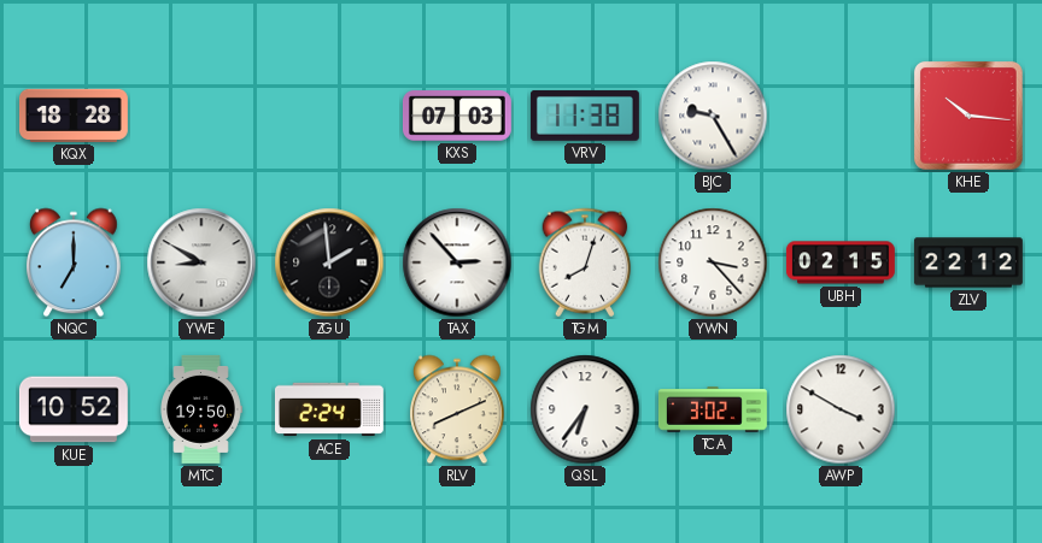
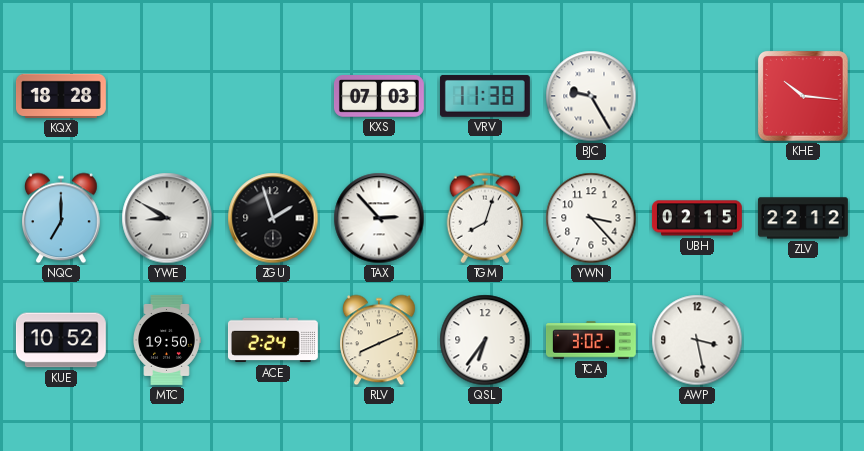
ZGU: 1:59 -> 1:57 (273, 218)
AWP: 3:50 -> 3:28 (697, 340)
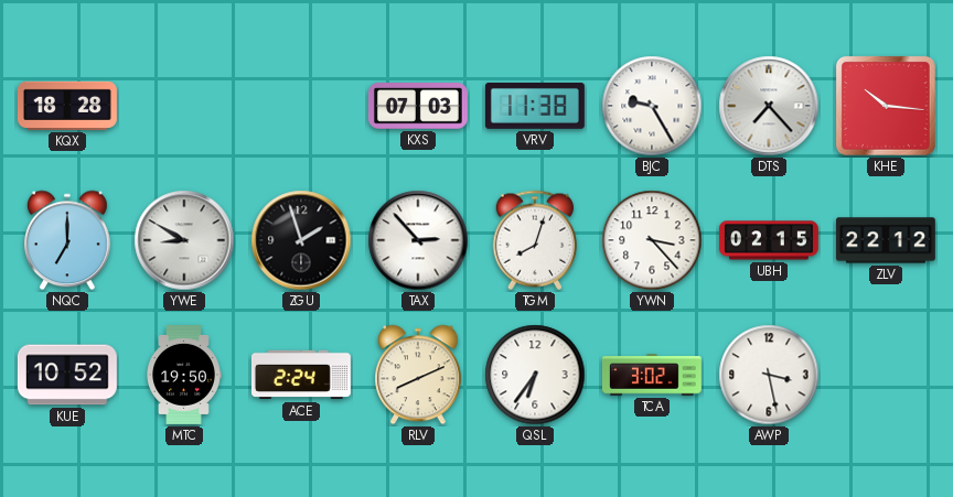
DTS: none -> 7:23 (769, 106)
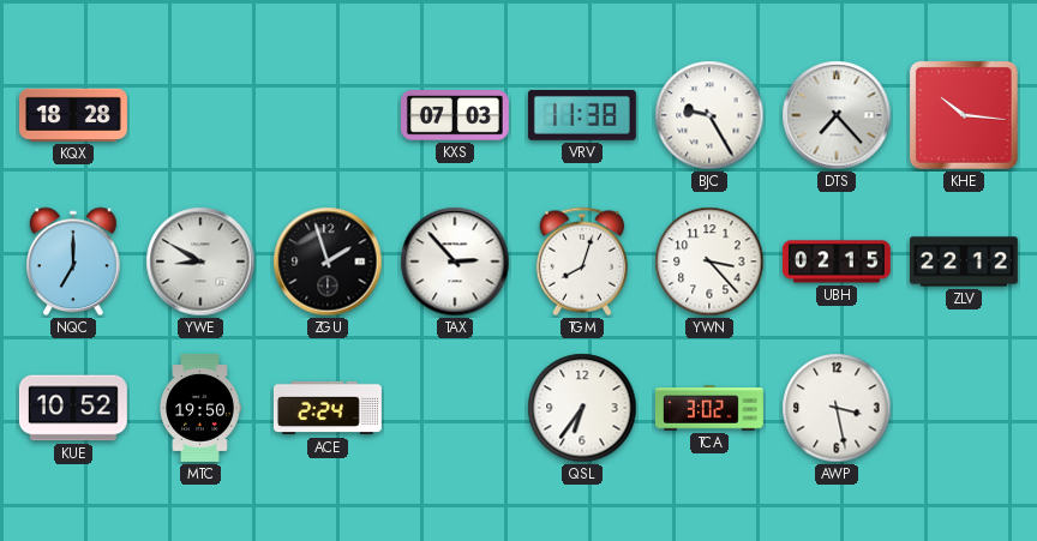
RLV: 8:11 -> none (419, 375)
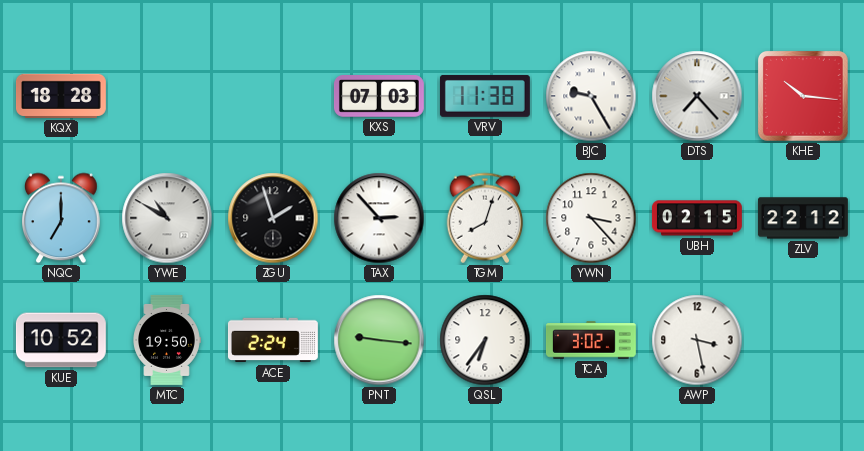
YWE: 8:50 -> 10:50 (167, 218)
PNT: none -> 9:16 (379, 340)
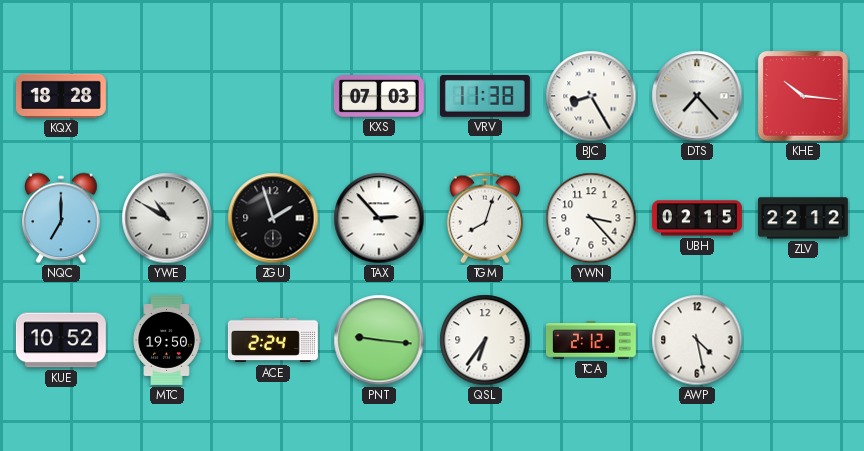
BJC: 9:25 -> 8:25 (591, 96)
TCA: 3:02 -> 2:12 (591, 340)
AWP: 3:28 -> 4:28 (697, 340)
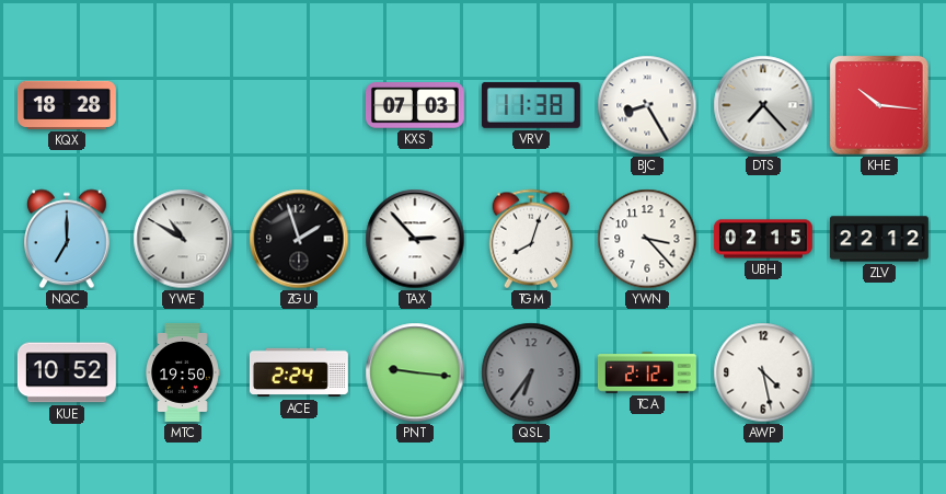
QSL dial: white -> grey (531, 372)
